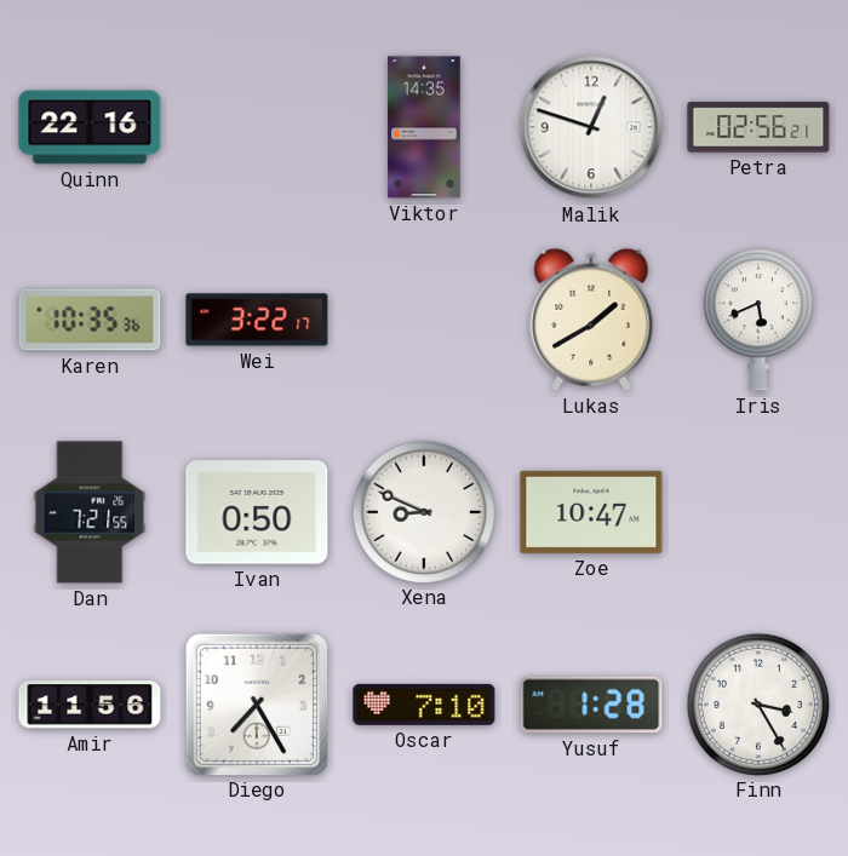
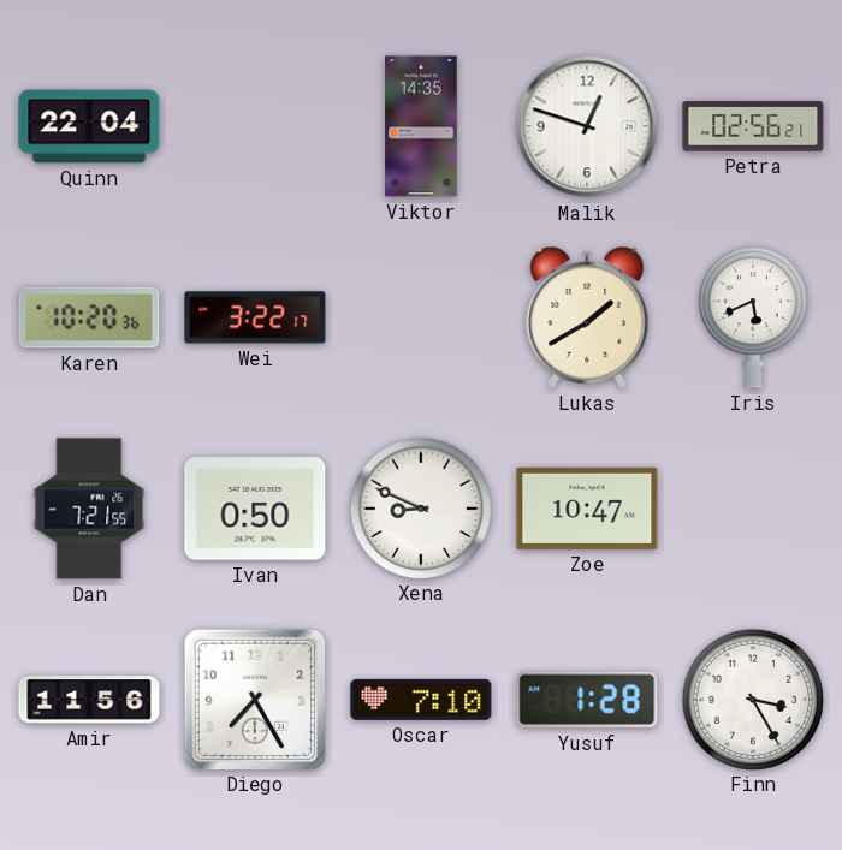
Quinn: 22:16 -> 22:04 (89, 126)
Karen: 10:35 -> 10:20 (89, 317)
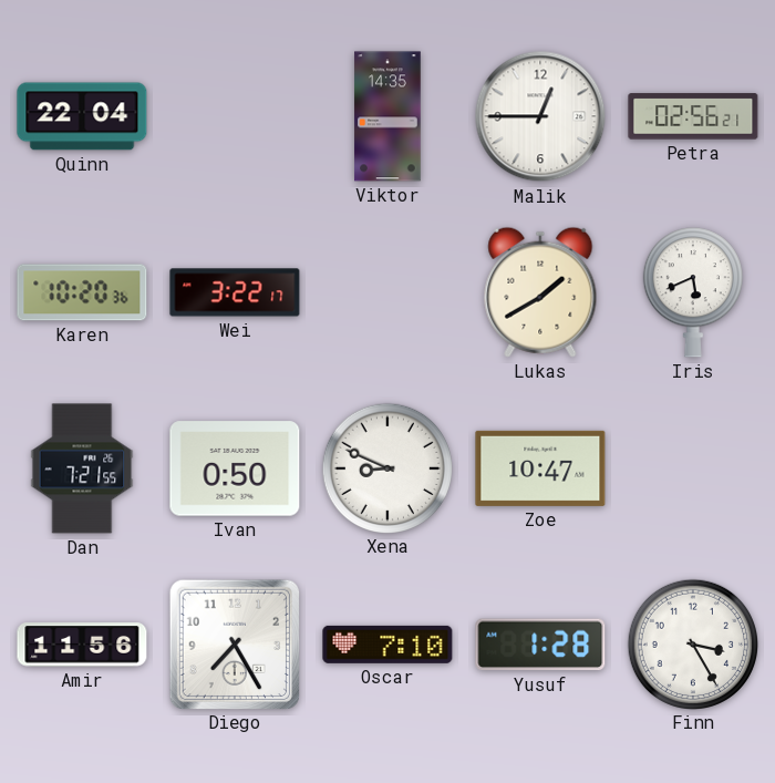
Malik: 12:48 -> 12:45 (540, 116)
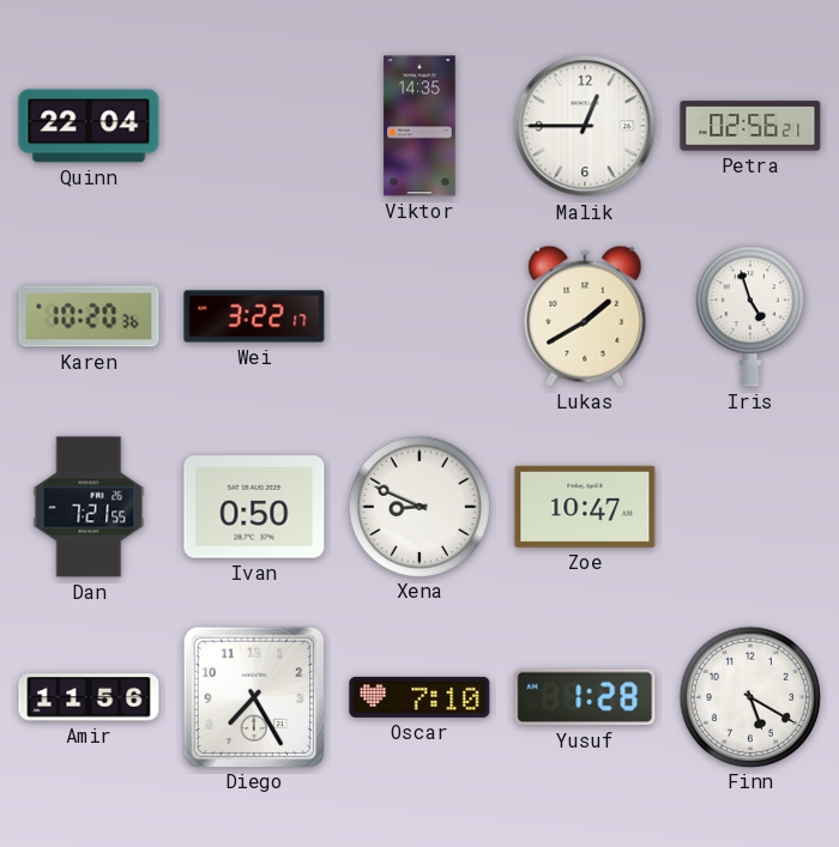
Iris: 5:41 -> 4:57 (750, 316)
Finn: 3:25 -> 5:20 (749, 696)
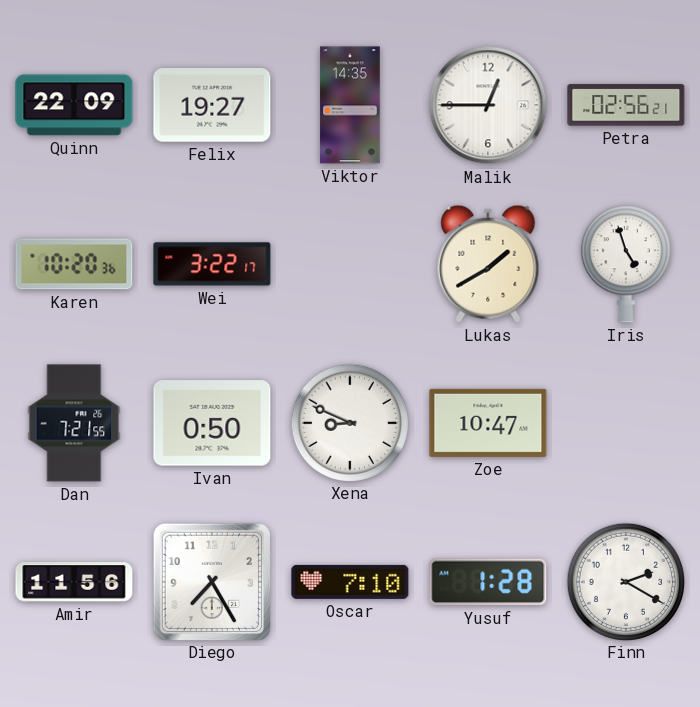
Quinn: 22:04 -> 22:09 (74, 105)
Felix: none -> 19:27 (212, 106)
Finn: 5:20 -> 2:20 (625, 581)
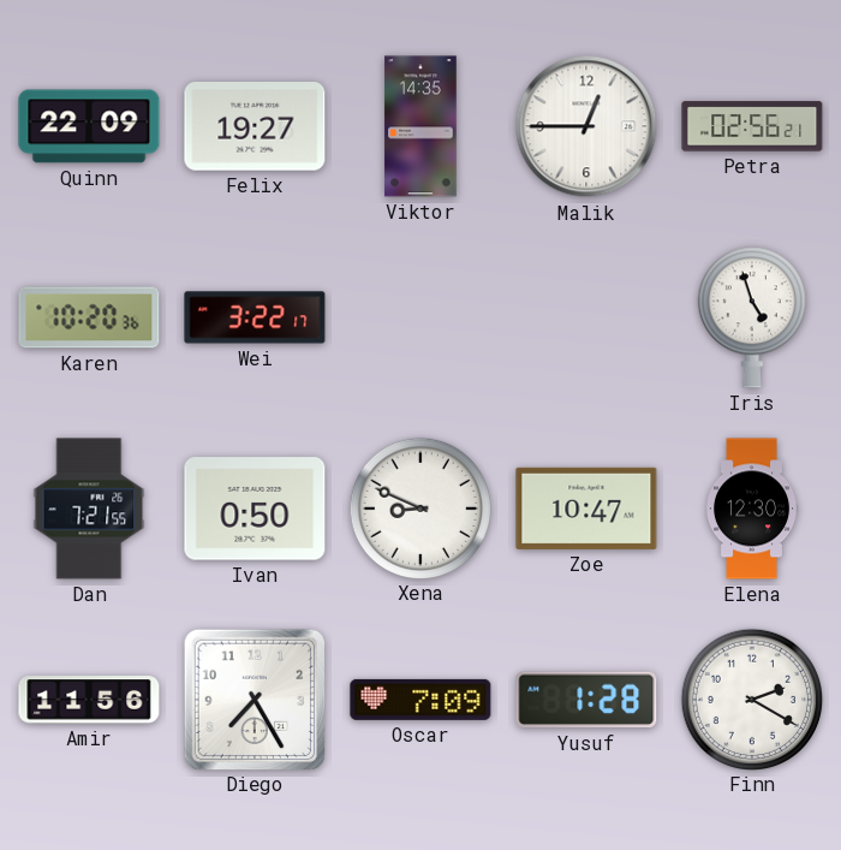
Lukas: 1:40 -> none (488, 264)
Elena: none -> 12:30 (752, 509)
Oscar: 7:10 -> 7:09 (421, 700)
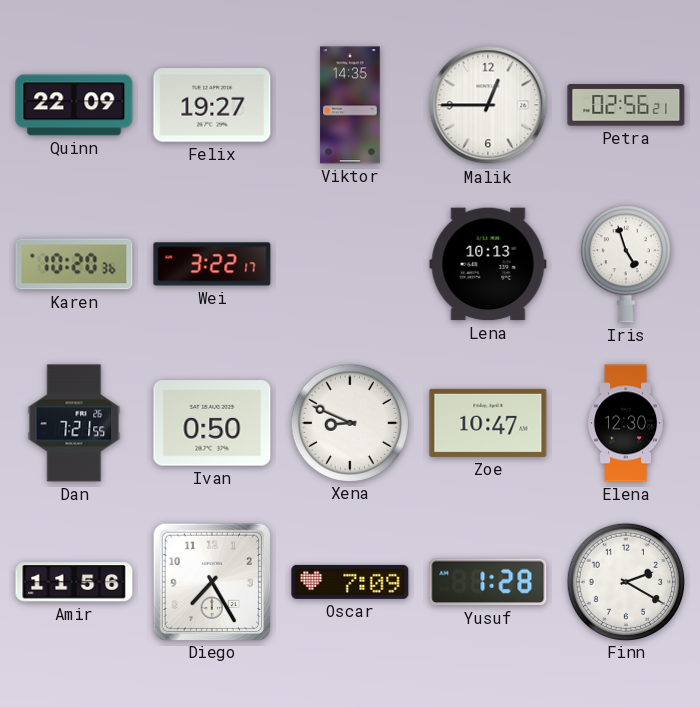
Lena: none -> 10:13 (488, 264)
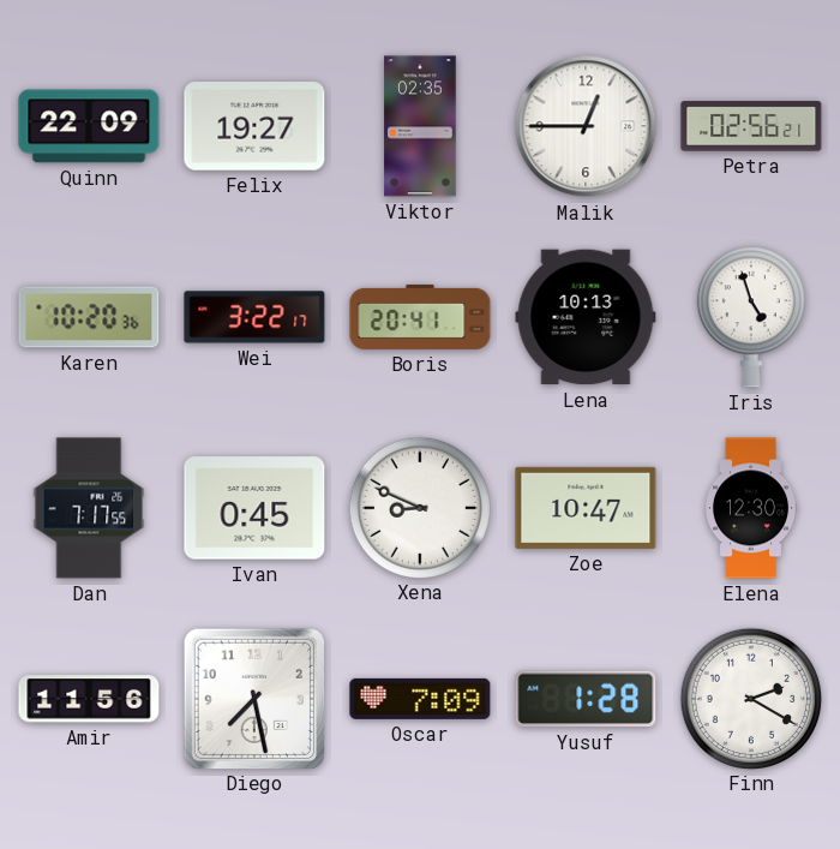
Viktor: 14:35 -> 02:35 (420, 126)
Boris: none -> 20:41 (420, 317)
Dan: 7:21 -> 7:17 (89, 508)
Ivan: 0:50 -> 0:45 (254, 508)
Diego: 7:25 -> 7:28 (253, 698)
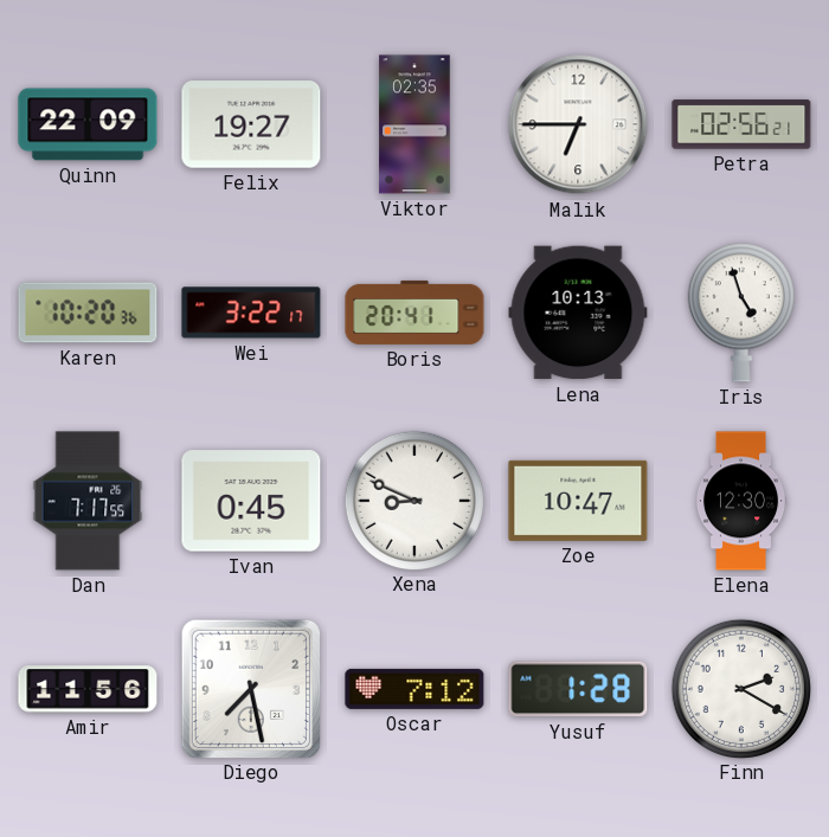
Malik: 12:45 -> 6:45 (578, 124)
Oscar: 7:09 -> 7:12 (415, 689)
